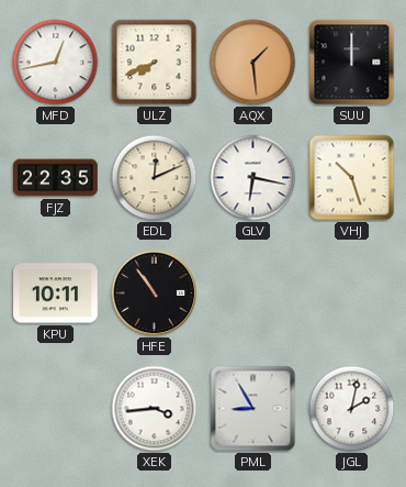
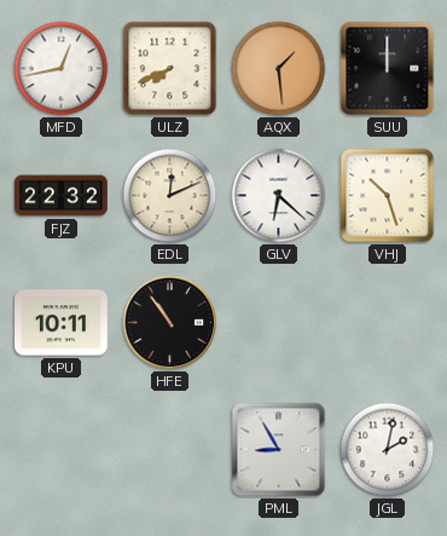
FJZ: 22:35 -> 22:32 (62, 196)
GLV: 6:17 -> 6:22 (279, 196)
XEK: 3:44 -> none (155, 409)
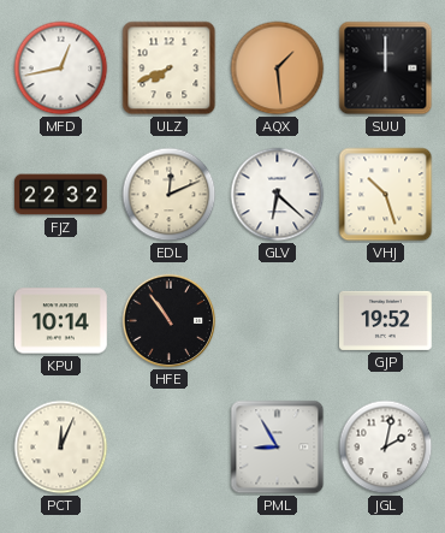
KPU: 10:11 -> 10:14 (61, 321)
GJP: none -> 19:52 (386, 320)
PCT: none -> 12:04 (61, 448)
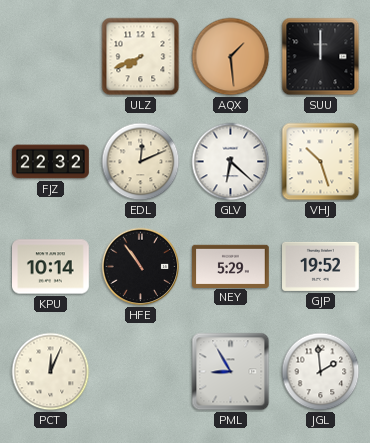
MFD: 12:43 -> none (61, 69)
NEY: none -> 5:29 (231, 266)
JGL: 2:02 -> 1:59 (321, 372)
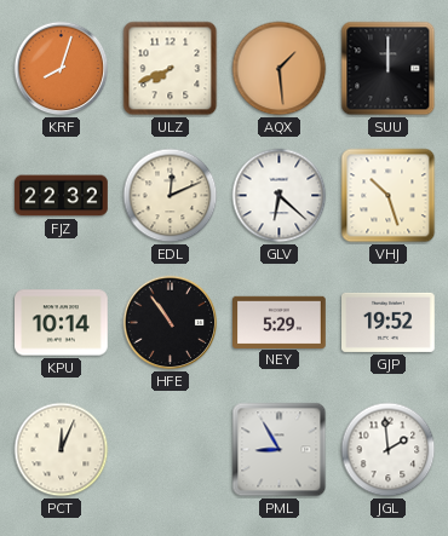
KRF: none -> 8:03 (62, 69)
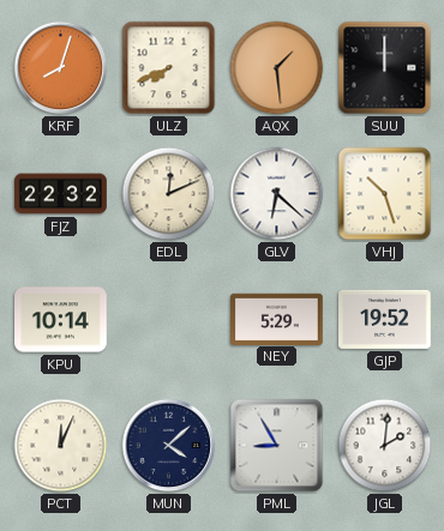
HFE: 10:54 -> none (171, 323)
MUN: none -> 4:08 (169, 446)
JGL: 1:59 -> 2:01 (385, 446)
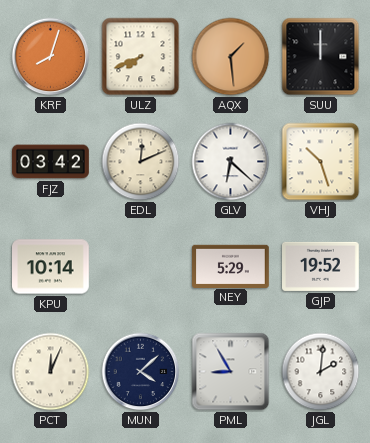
FJZ: 22:32 -> 03:42 (51, 162)
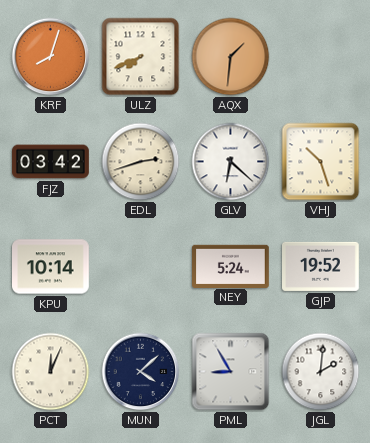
AQX: 1:29 -> 1:31 (231, 57)
SUU: 12:00 -> none (321, 57)
EDL: 12:11 -> 2:42 (141, 162)
NEY: 5:29 -> 5:24 (231, 266)
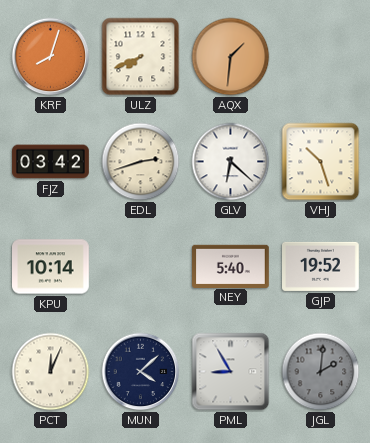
NEY: 5:24 -> 5:40 (231, 266)
JGL dial: white -> grey (321, 372)
